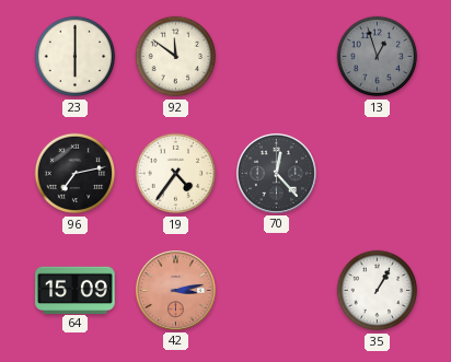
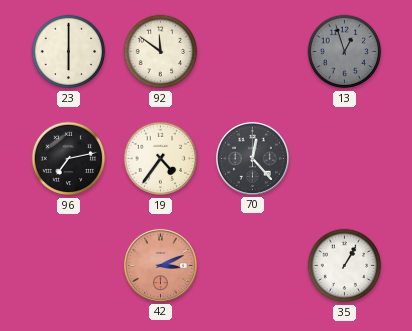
64: 15:09 -> none (76, 290)
42: 3:13 -> 3:11 (160, 265)
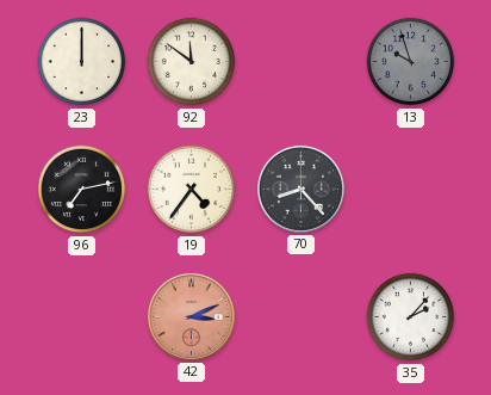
23: 6:00 -> 12:00 (82, 62)
13: 12:57 -> 9:57 (411, 62)
70: 12:23 -> 8:23 (300, 189)
35: 1:05 -> 2:07 (411, 317)
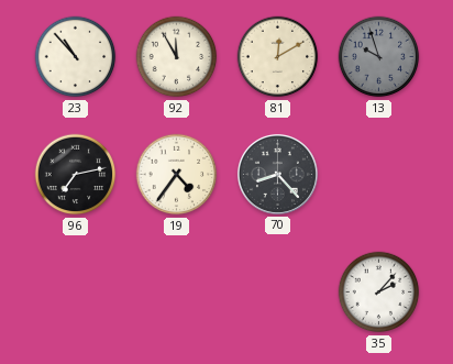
23: 12:00 -> 10:53 (76, 57)
92: 11:51 -> 11:55 (177, 57)
81: none -> 12:10 (278, 57)
42: 3:11 -> none (191, 316)
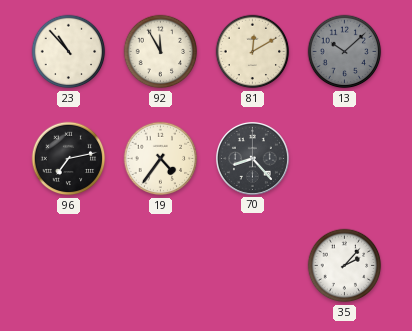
13: 9:57 -> 10:08 (345, 52)
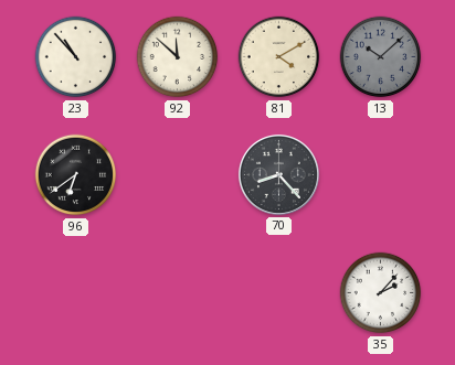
92: 11:55 -> 11:52 (178, 57)
81: 12:10 -> 4:10 (279, 57)
96: 7:13 -> 6:39 (76, 175)
19: 4:36 -> none (161, 159)
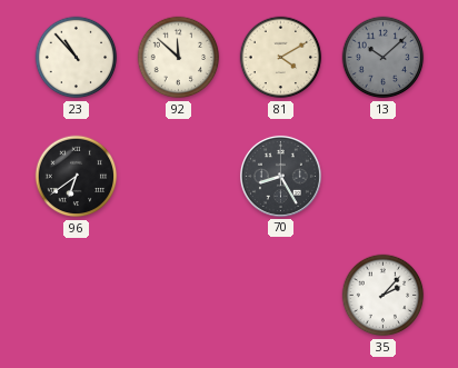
70: 8:23 -> 8:25 (280, 176)
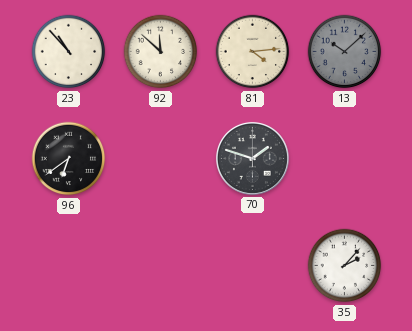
81: 4:10 -> 4:14 (253, 52)
70: 8:25 -> 1:48 (252, 158)
